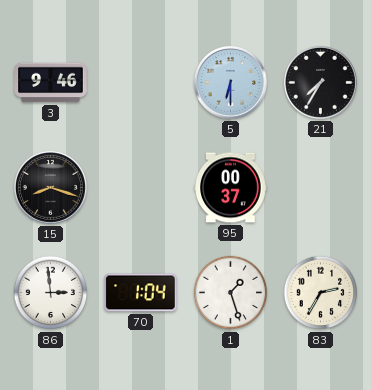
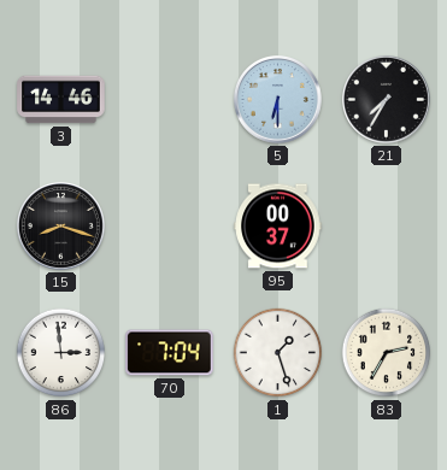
3: 9:46 -> 14:46 (61, 100)
70: 1:04 -> 7:04 (170, 353)
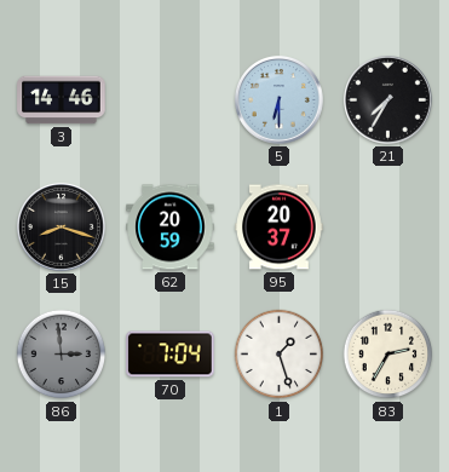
62: none -> 20:59 (171, 228)
95: 00:37 -> 20:37 (280, 228)
86 dial: white -> grey (62, 355)
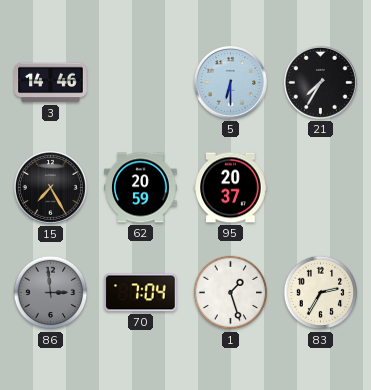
15: 8:18 -> 7:25 (50, 187)
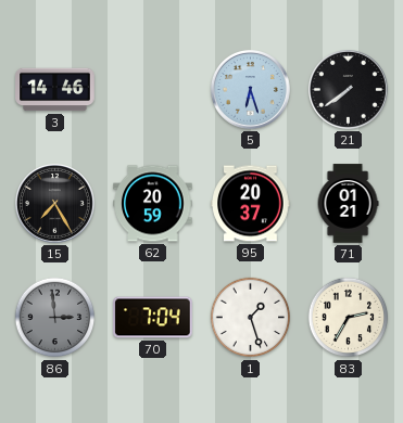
5: 6:30 -> 6:27 (250, 89)
21: 7:35 -> 7:39 (348, 89)
71: none -> 01:21 (348, 204)
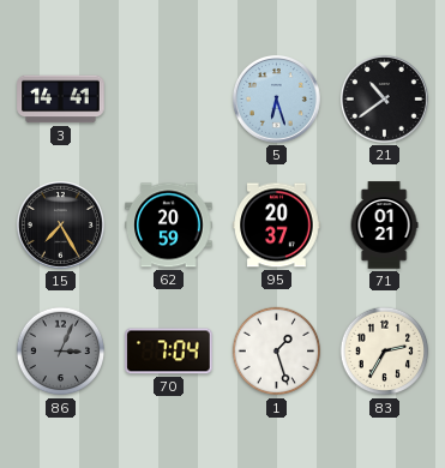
3: 14:46 -> 14:41 (61, 100)
21: 7:39 -> 10:39 (384, 98)
86: 2:59 -> 3:04 (61, 352)
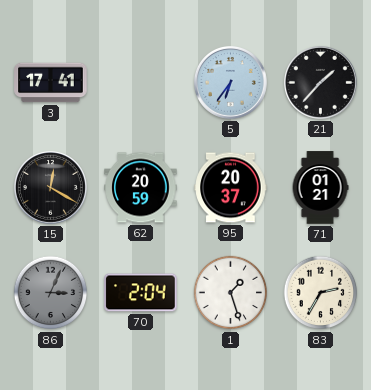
3: 14:41 -> 17:41 (51, 83)
5: 6:27 -> 6:36 (230, 82)
21: 10:39 -> 1:37 (320, 82)
15: 7:25 -> 12:20 (50, 187)
70: 7:04 -> 2:04 (141, 293)
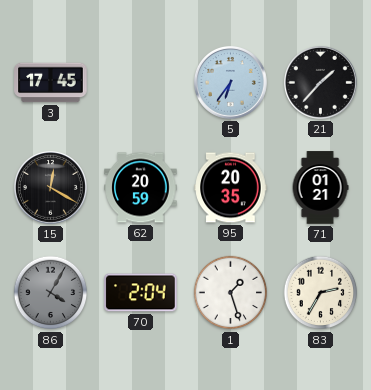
3: 17:41 -> 17:45 (51, 83)
95: 20:37 -> 20:35 (231, 188)
86: 3:04 -> 4:05 (51, 293)
